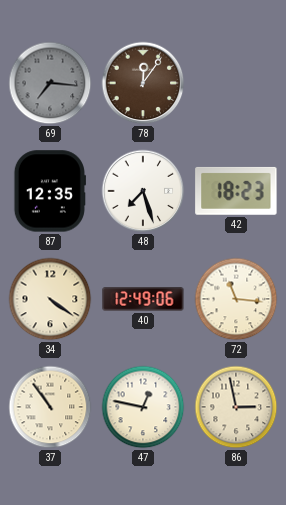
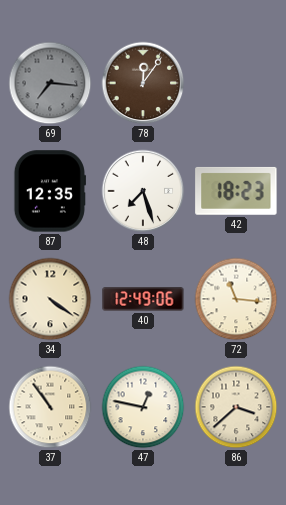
86: 2:58 -> 3:38 (236, 407)
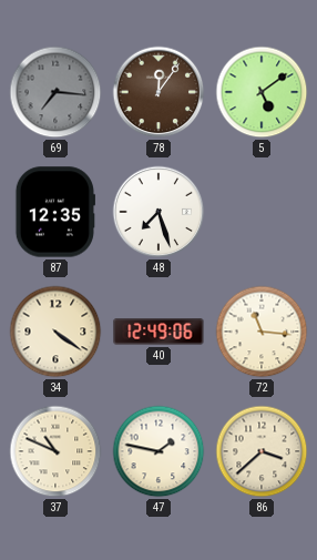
5: none -> 5:09 (262, 92)
42: 18:23 -> none (236, 191)
37: 10:54 -> 10:49 (55, 451)
47: 12:47 -> 1:47 (158, 451)
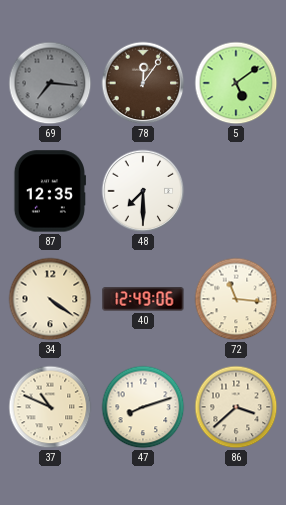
48: 7:27 -> 7:30 (143, 191)
47: 1:47 -> 8:12 (143, 407)
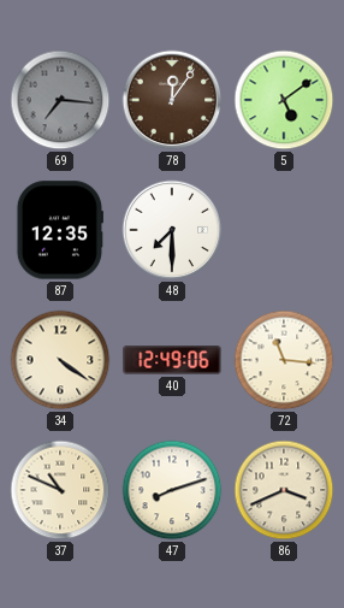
86: 3:38 -> 3:41 (284, 490)
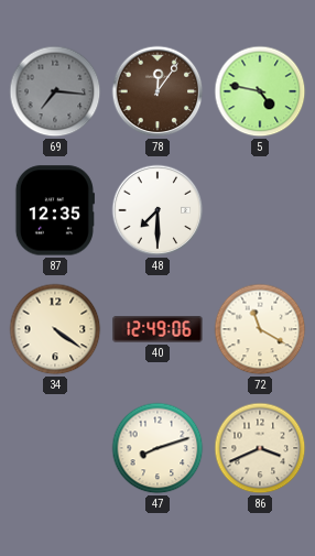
5: 5:09 -> 4:47 (260, 91)
72: 11:16 -> 11:20 (260, 329)
37: 10:49 -> none (60, 490)
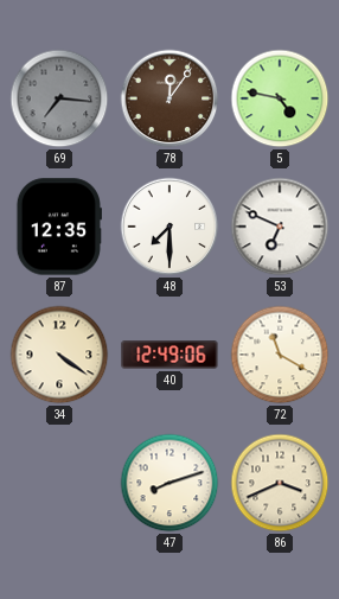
53: none -> 6:49 (280, 227)
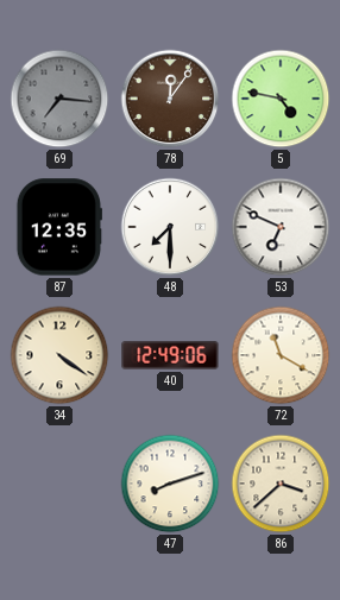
86: 3:41 -> 3:38 (281, 484)
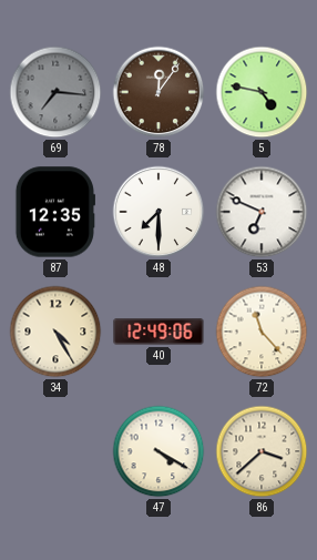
34: 4:21 -> 4:25 (55, 332)
72: 11:20 -> 11:23 (262, 332)
47: 8:12 -> 4:20 (158, 451)
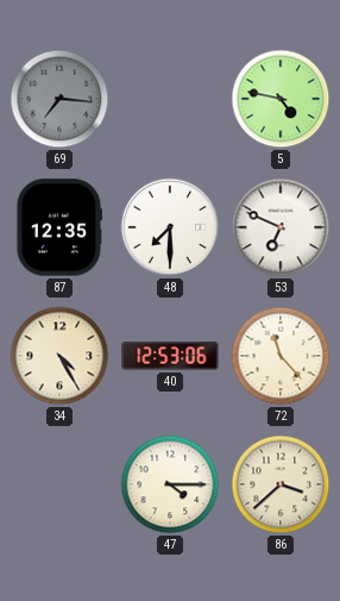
78: 12:06 -> none (158, 92)
40: 12:49 -> 12:53 (170, 356)
47: 4:20 -> 4:15 (170, 484)
